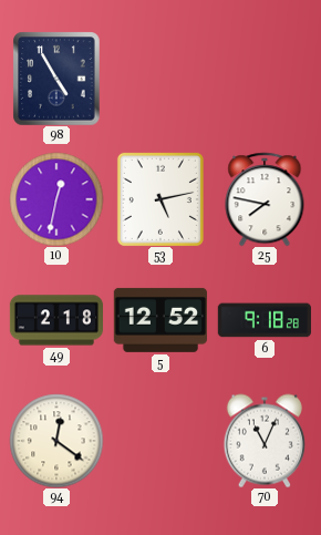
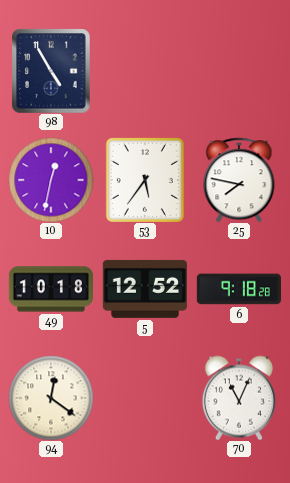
53: 5:13 -> 5:36 (145, 180)
49: 2:18 -> 10:18 (50, 289)
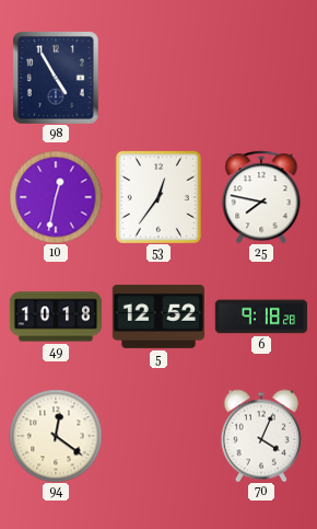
53: 5:36 -> 12:36 (158, 197)
70: 11:04 -> 4:04 (261, 436)
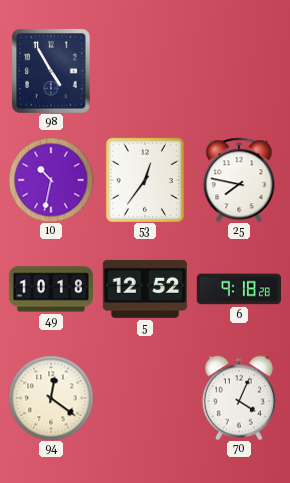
10: 12:32 -> 10:32 (51, 180)
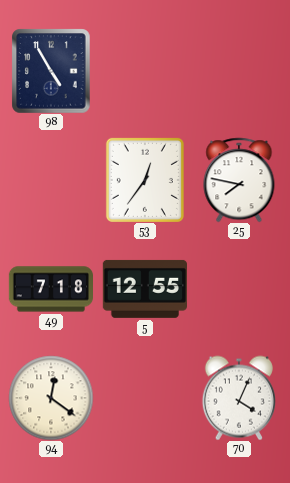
10: 10:32 -> none (51, 180)
49: 10:18 -> 7:18 (50, 289)
5: 12:52 -> 12:55 (145, 289)
6: 9:18 -> none (239, 289)
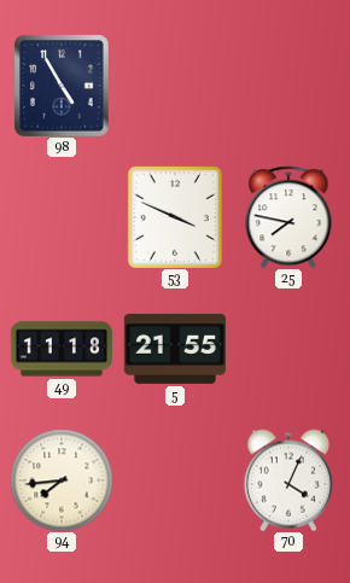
53: 12:36 -> 3:49 (175, 217)
49: 7:18 -> 11:18 (60, 349)
5: 12:55 -> 21:55 (175, 349)
94: 12:21 -> 7:44 (62, 480)
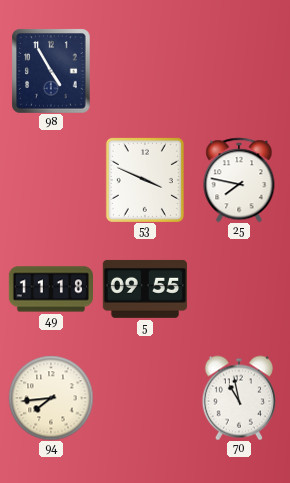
5: 21:55 -> 09:55 (145, 289)
70: 4:04 -> 10:58 (239, 398)
